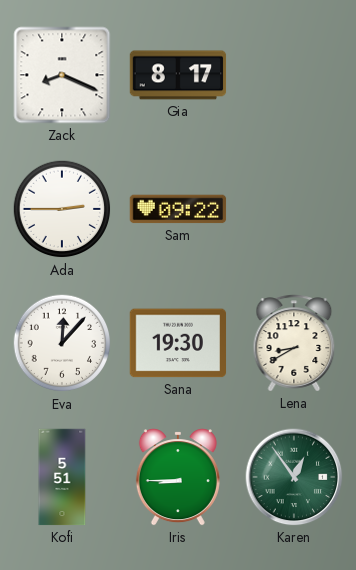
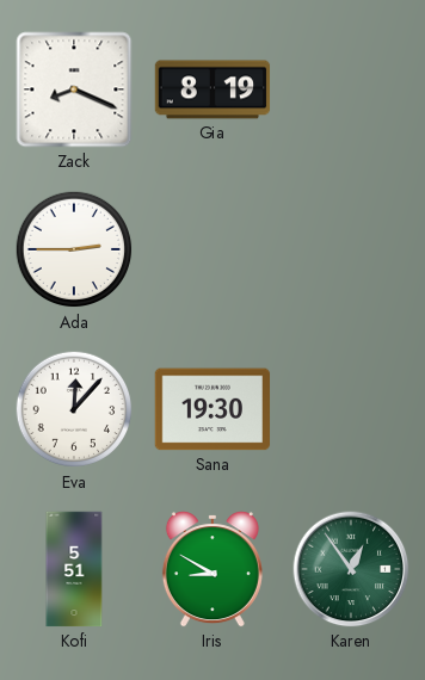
Gia: 8:17 -> 8:19 (213, 89)
Sam: 09:22 -> none (178, 209)
Lena: 8:40 -> none (294, 343)
Iris: 8:45 -> 8:50 (213, 569)
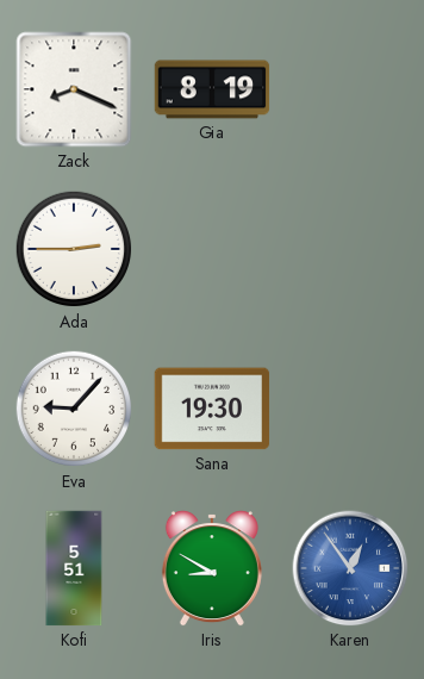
Eva: 12:07 -> 9:07 (74, 409)
Karen dial: green -> blue (350, 568)
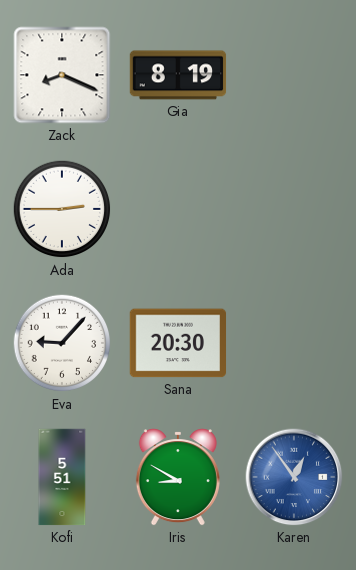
Sana: 19:30 -> 20:30 (178, 343)
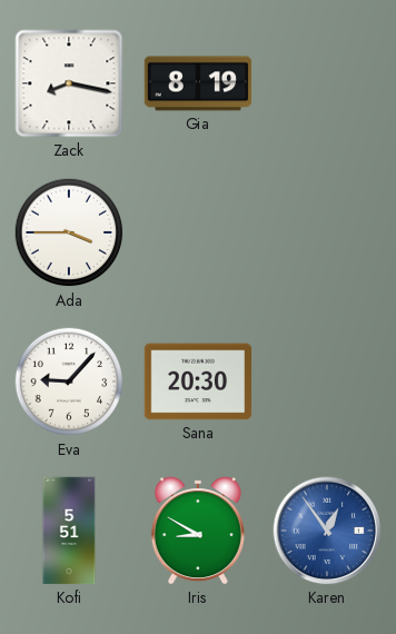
Zack: 8:19 -> 8:17 (69, 83)
Ada: 2:45 -> 3:45 (69, 232)
